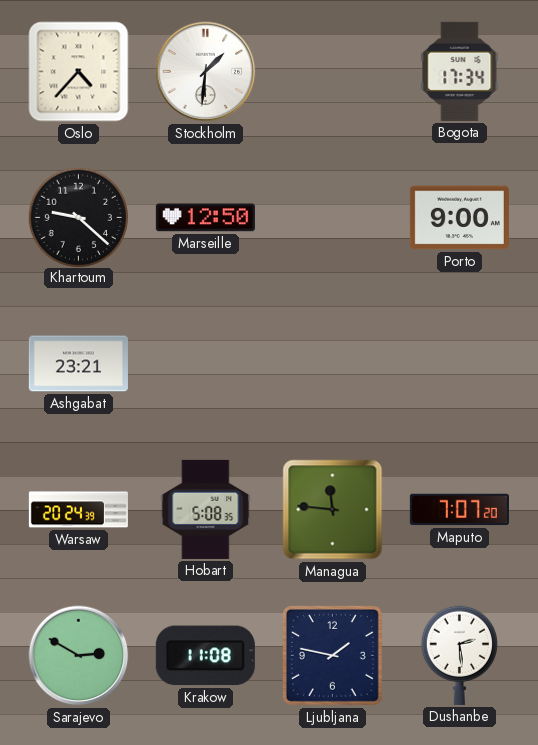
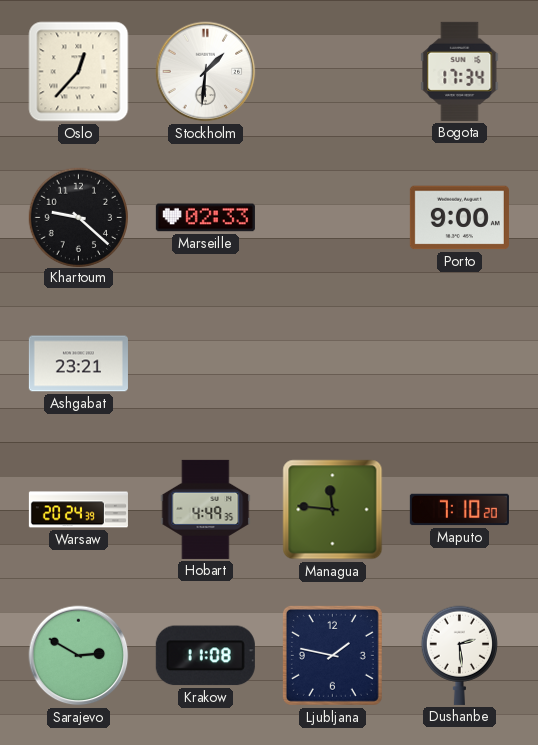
Oslo: 4:37 -> 12:37 (79, 72)
Marseille: 12:50 -> 02:33 (205, 218)
Hobart: 5:08 -> 4:49 (206, 509)
Maputo: 7:07 -> 7:10 (459, 510)
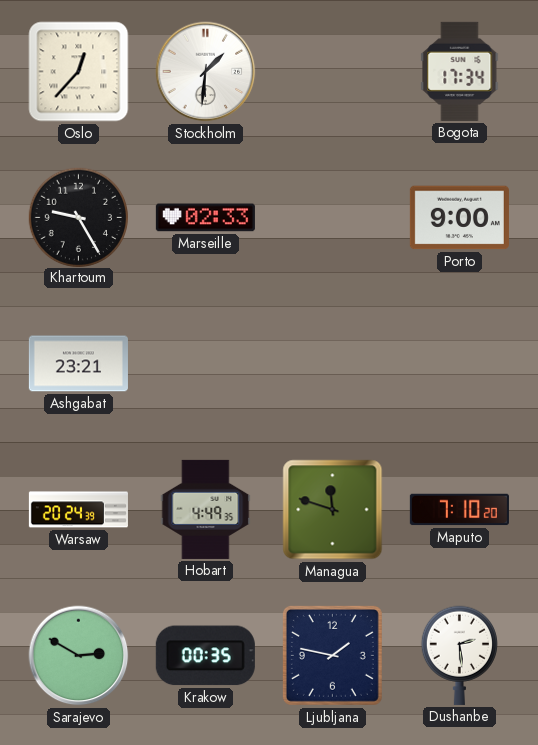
Khartoum: 9:22 -> 9:25 (78, 217)
Managua: 11:46 -> 11:48 (333, 510)
Krakow: 11:08 -> 00:35 (205, 656)
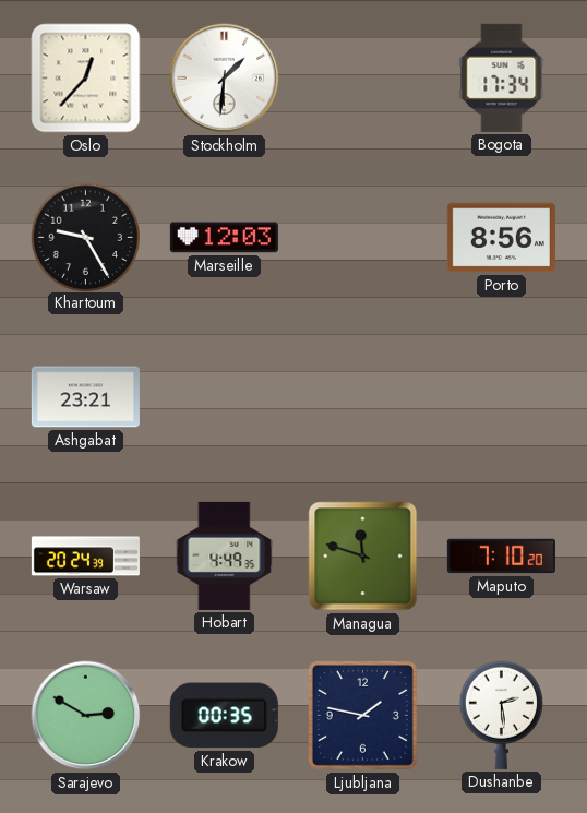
Marseille: 02:33 -> 12:03 (224, 238)
Porto: 9:00 -> 8:56 (501, 238)
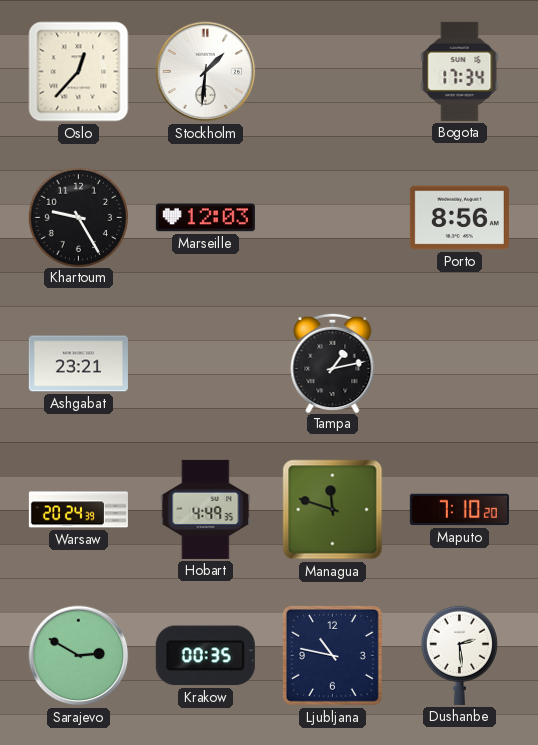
Tampa: none -> 1:13 (333, 362)
Ljubljana: 1:47 -> 10:47 (332, 655)
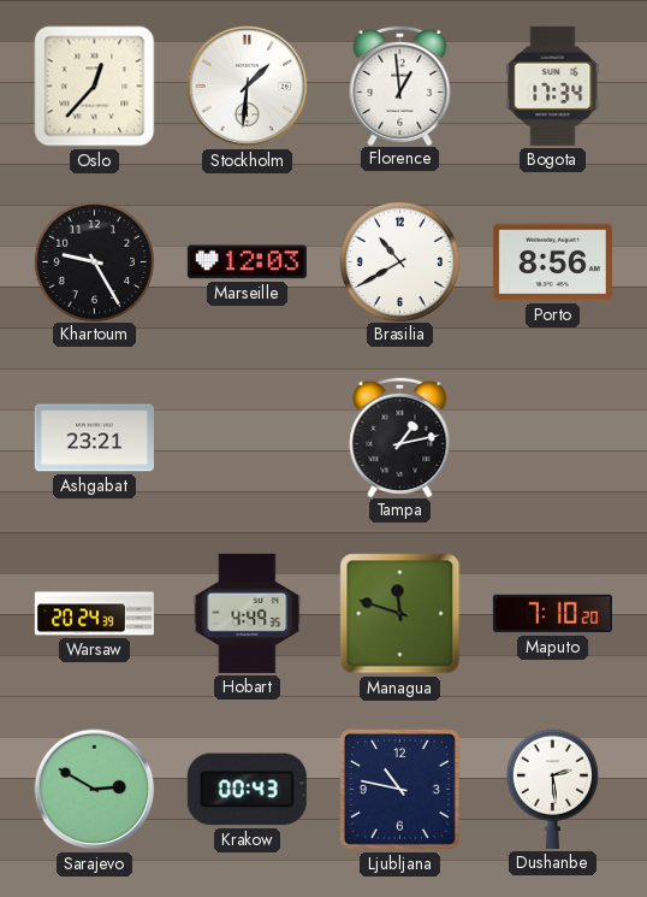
Florence: none -> 12:59 (400, 84)
Brasilia: none -> 10:40 (399, 261)
Krakow: 00:35 -> 00:43 (247, 790)
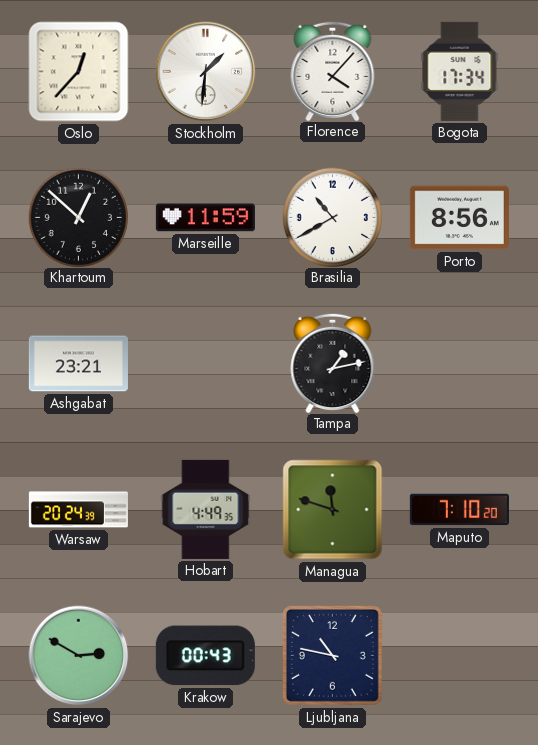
Florence: 12:59 -> 4:07 (333, 70)
Khartoum: 9:25 -> 12:52 (78, 217)
Marseille: 12:03 -> 11:59 (205, 218)
Dushanbe: 2:29 -> none (552, 789)
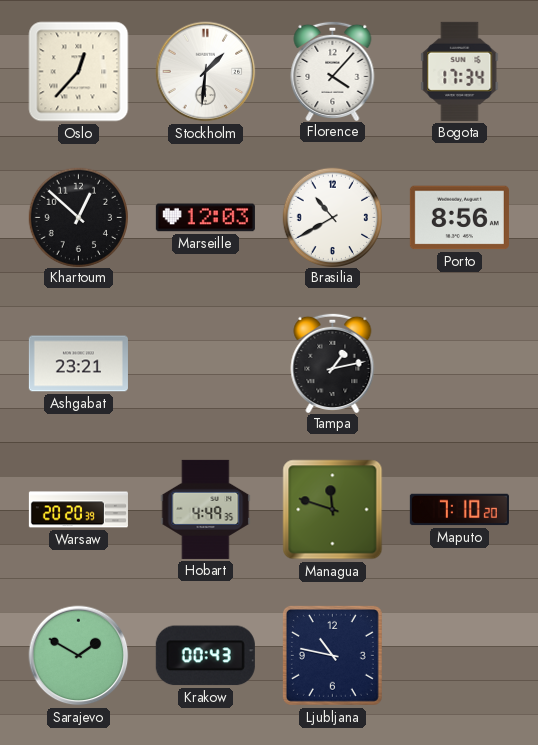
Marseille: 11:59 -> 12:03 (205, 218)
Warsaw: 20:24 -> 20:20 (78, 510)
Sarajevo: 2:50 -> 1:50 (79, 656)
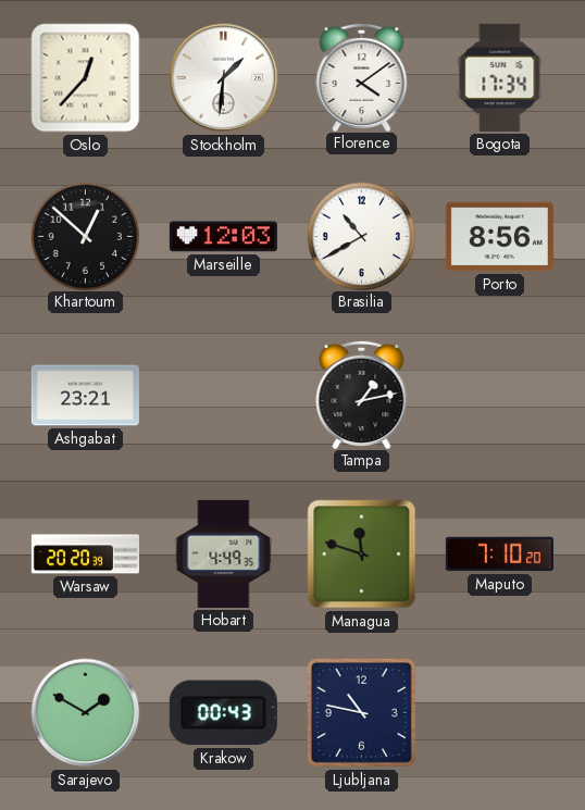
Florence: 4:07 -> 4:09 (362, 76)
